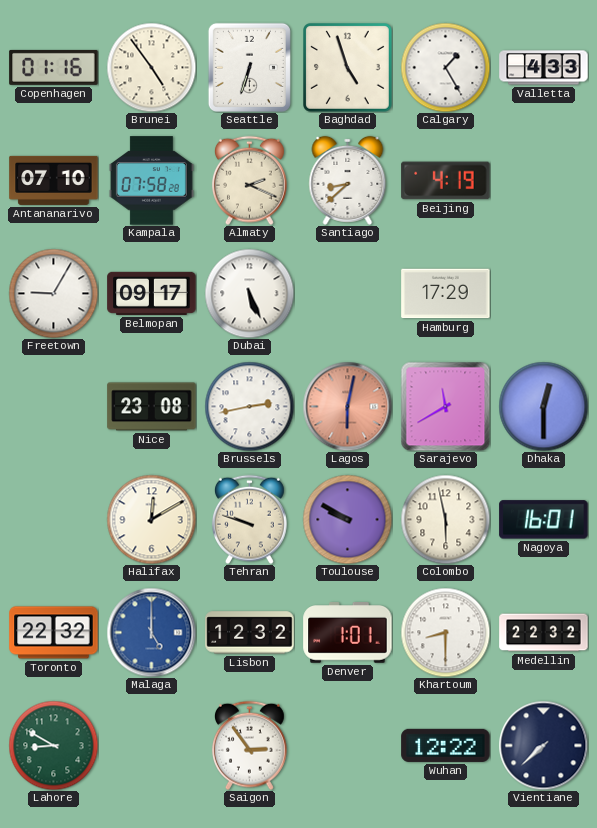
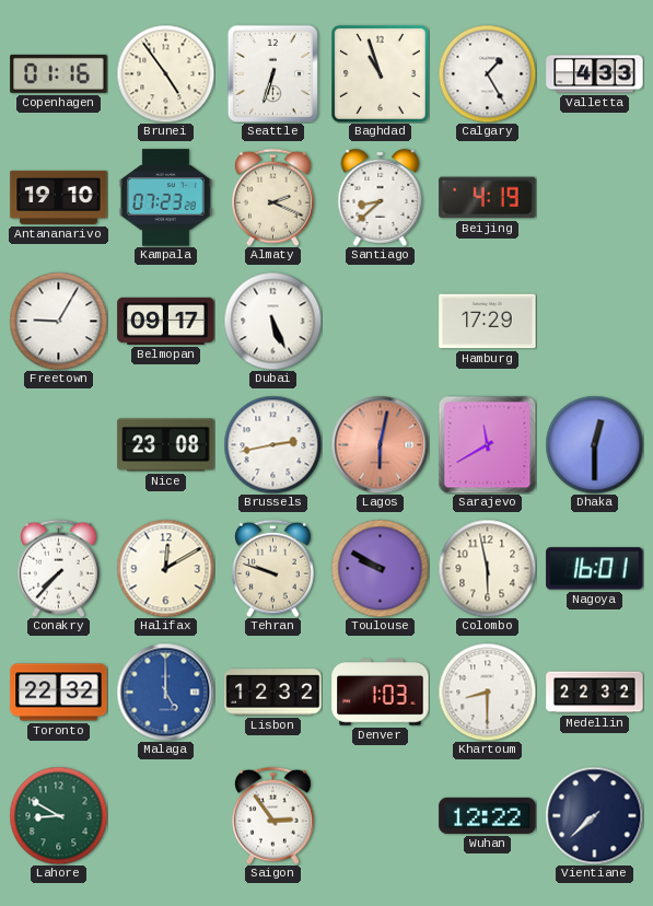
Baghdad: 4:57 -> 10:57 (381, 74)
Antananarivo: 07:10 -> 19:10 (59, 197)
Kampala: 07:58 -> 07:23 (165, 198)
Conakry: none -> 7:37 (58, 568)
Denver: 1:01 -> 1:03 (381, 693)
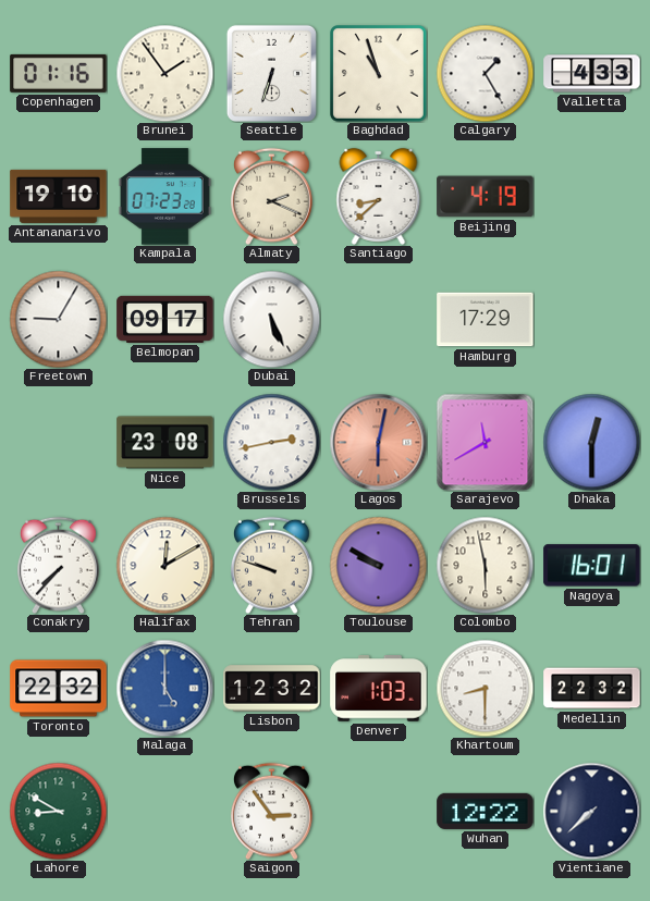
Brunei: 4:54 -> 1:54 (164, 73)
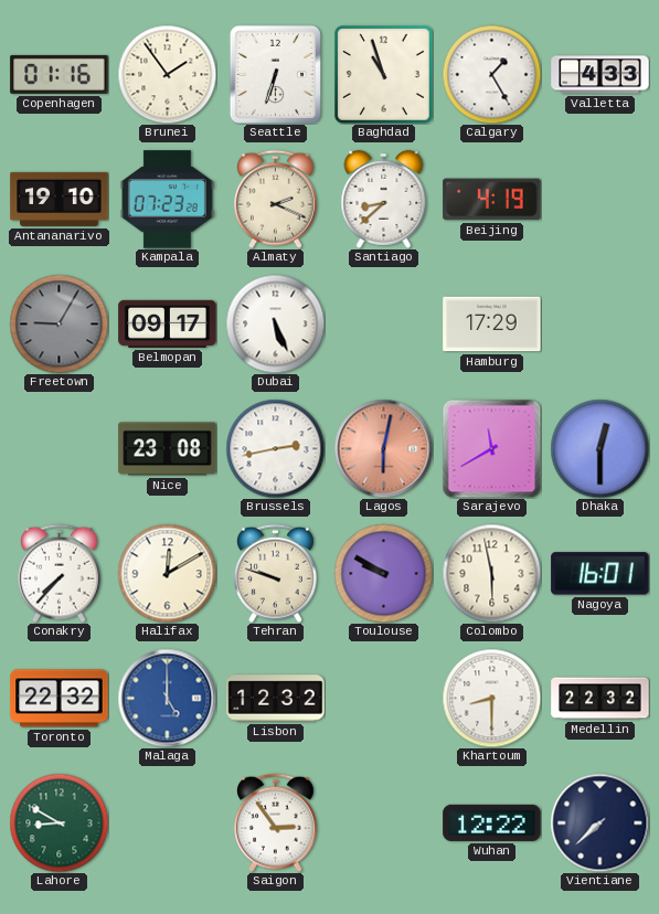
Freetown dial: white -> grey (59, 323)
Denver: 1:03 -> none (379, 689)
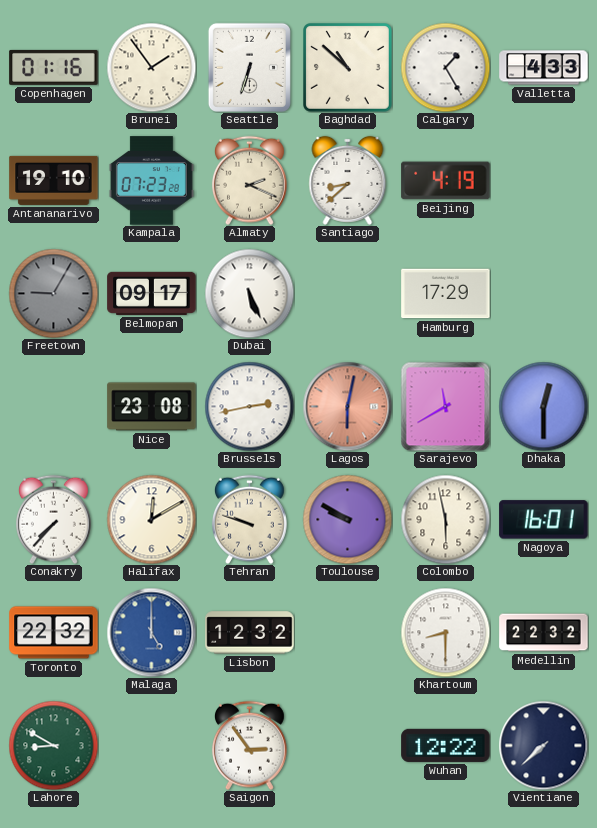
Baghdad: 10:57 -> 10:52 (348, 68)
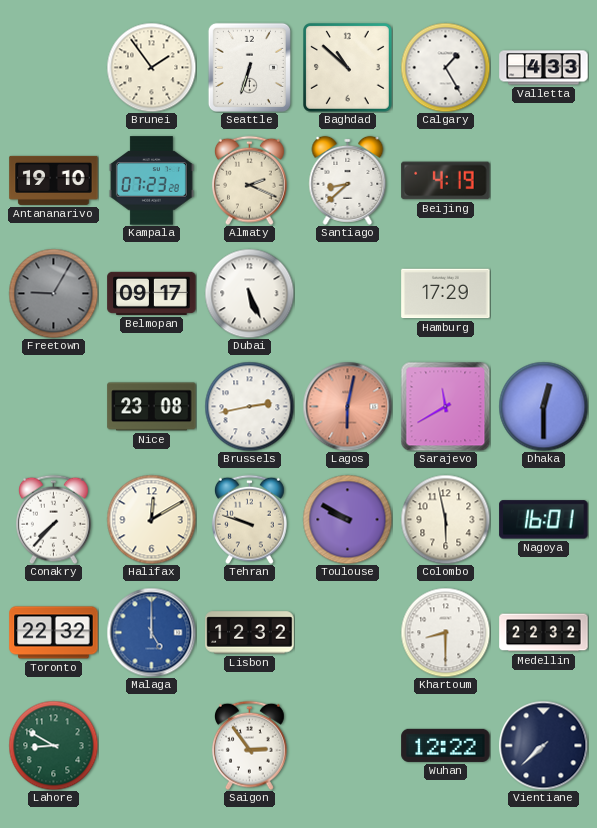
Copenhagen: 01:16 -> none (54, 67)
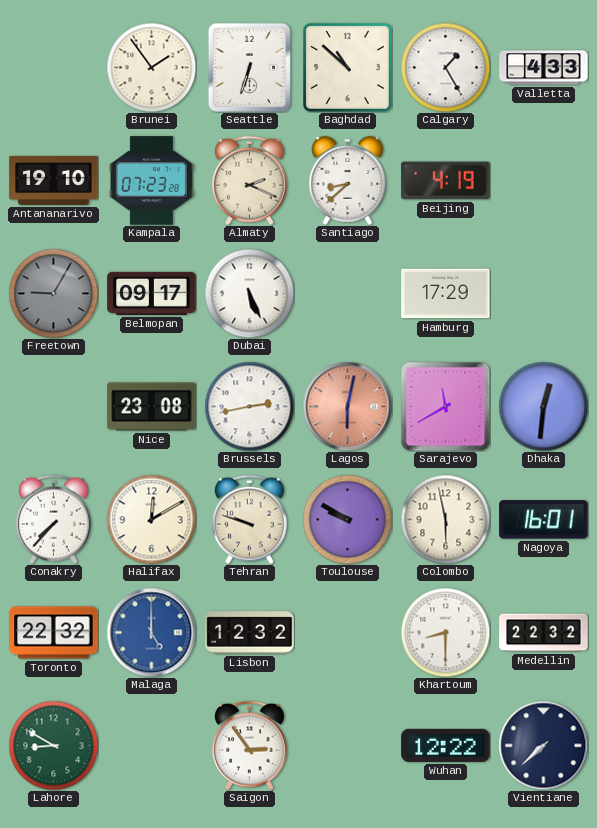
Dhaka: 12:30 -> 12:31 (543, 406)
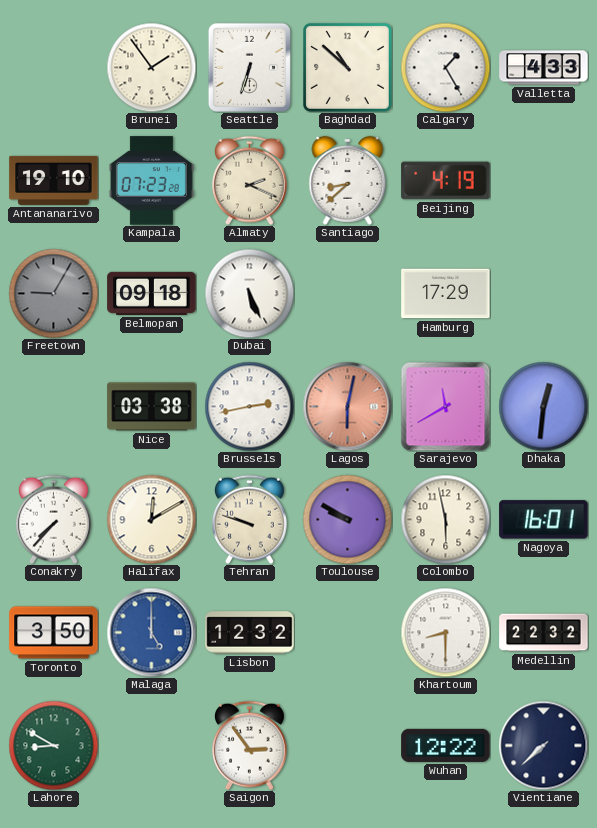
Belmopan: 09:17 -> 09:18 (152, 293)
Nice: 23:08 -> 03:38 (152, 407)
Toronto: 22:32 -> 3:50 (54, 633)
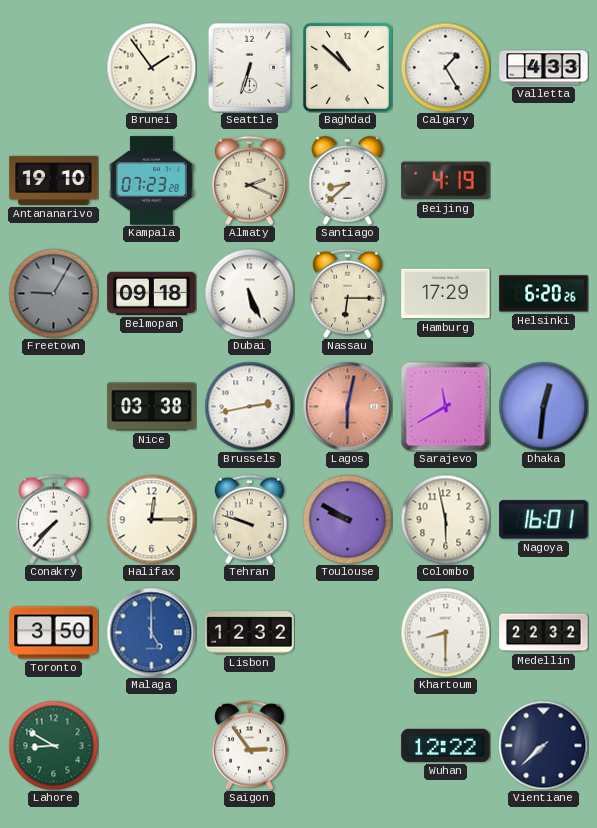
Nassau: none -> 6:15 (347, 293)
Helsinki: none -> 6:20 (544, 294)
Halifax: 12:10 -> 12:15 (151, 519)
